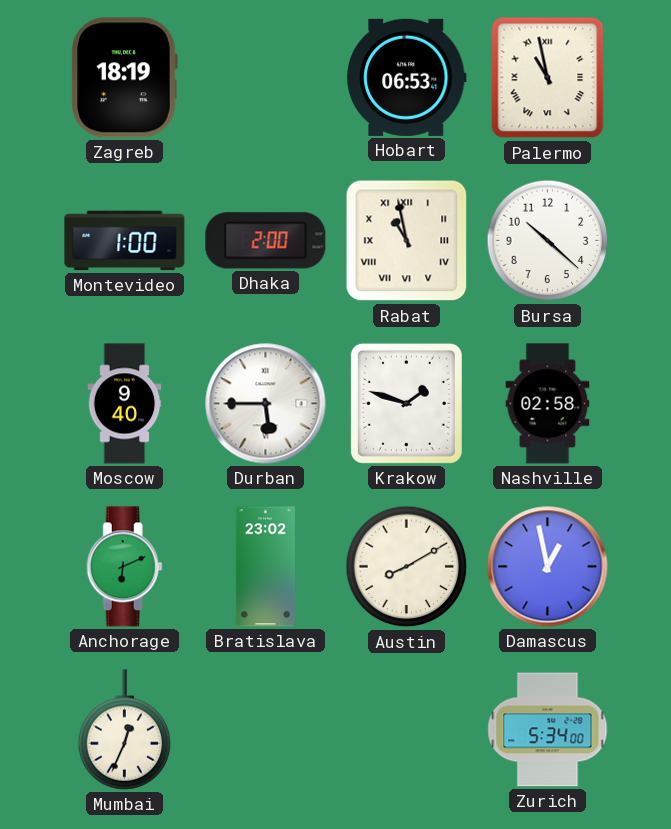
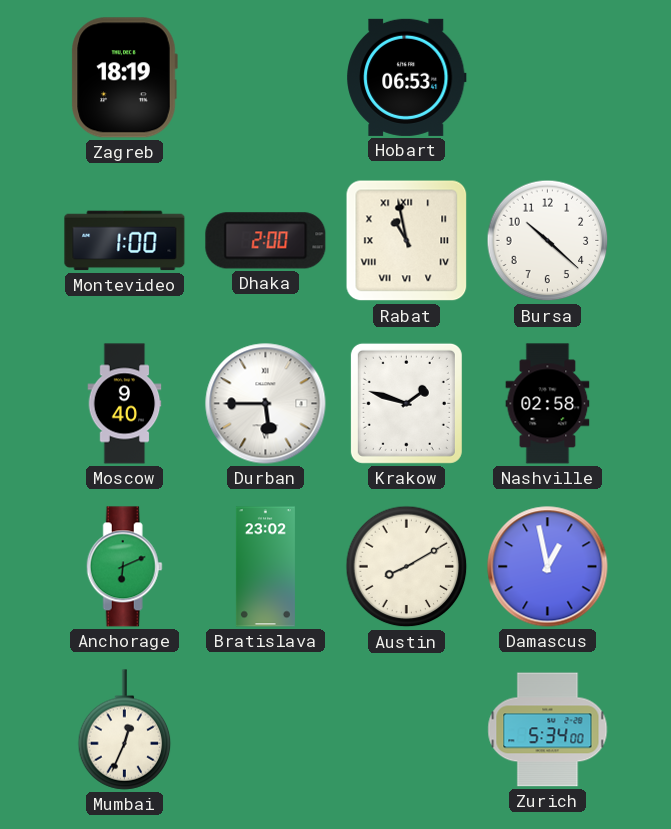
Palermo: 10:58 -> none (548, 78)
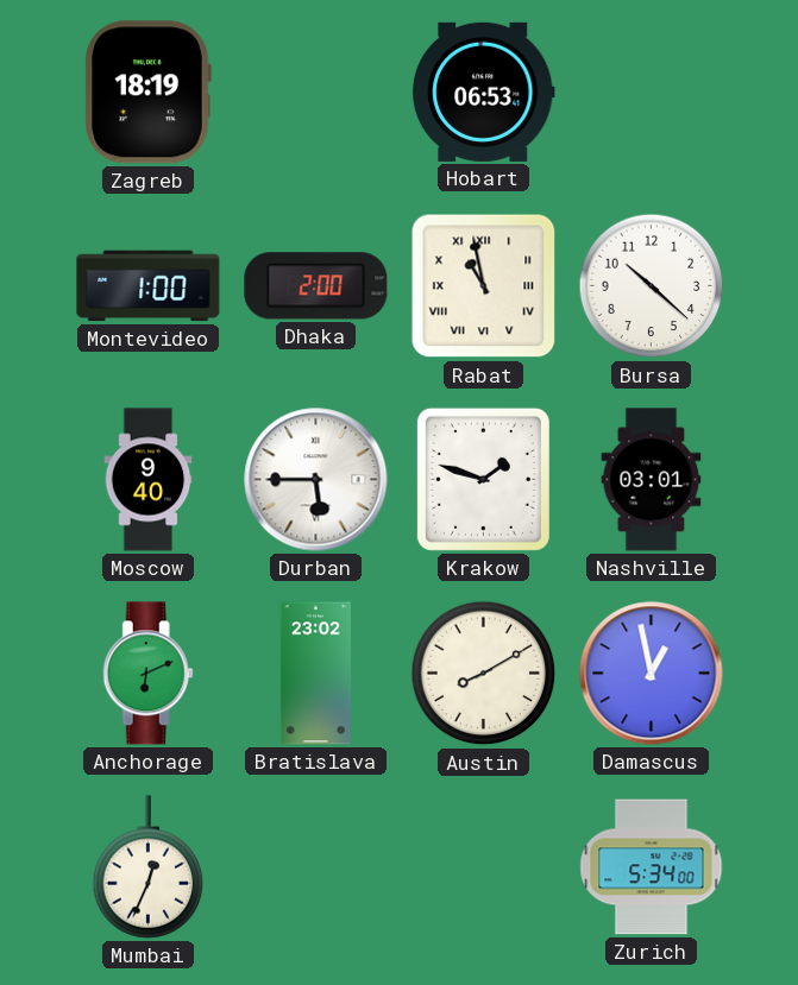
Nashville: 02:58 -> 03:01 (652, 480)
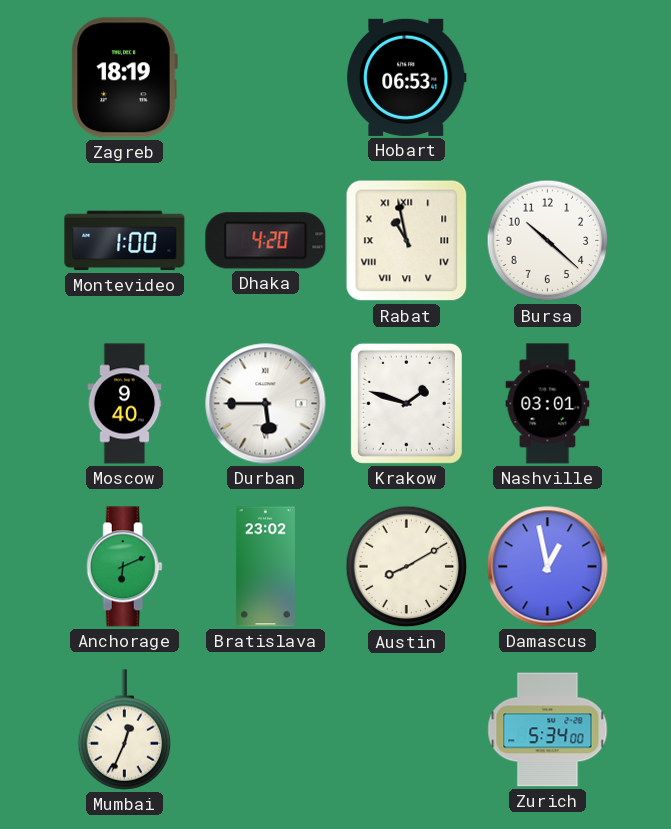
Dhaka: 2:00 -> 4:20 (266, 241)
